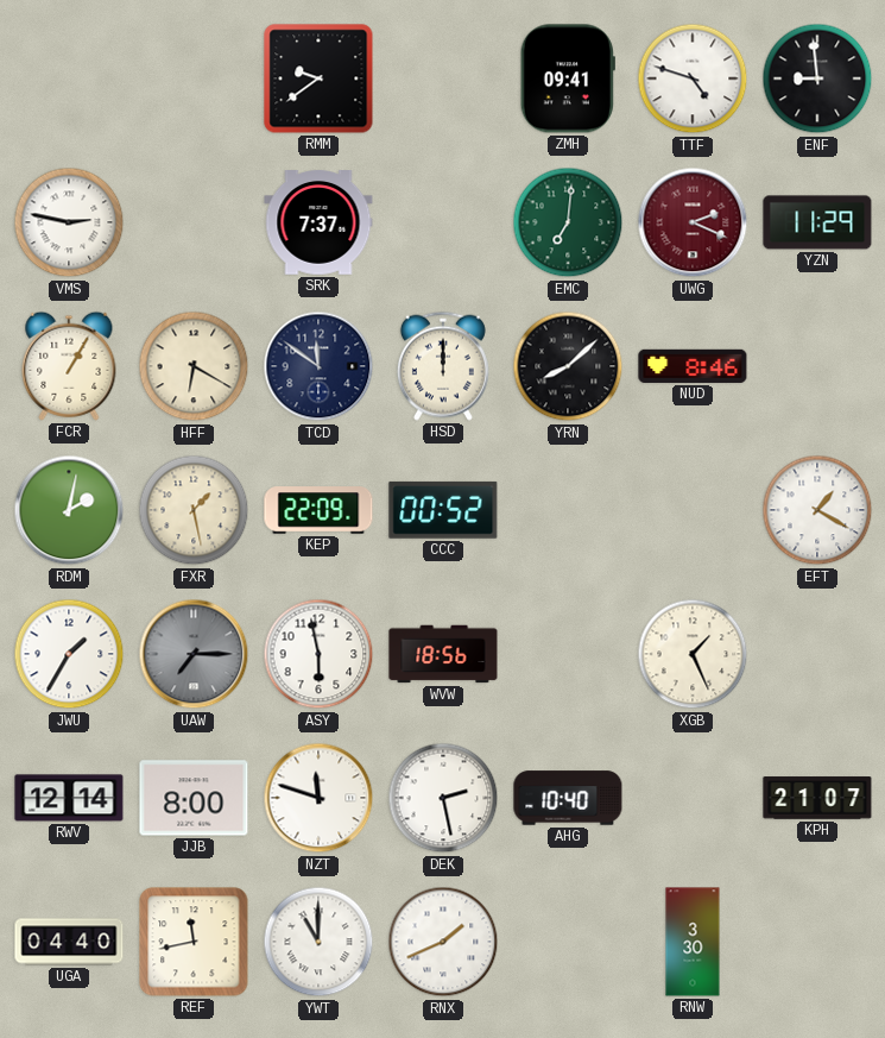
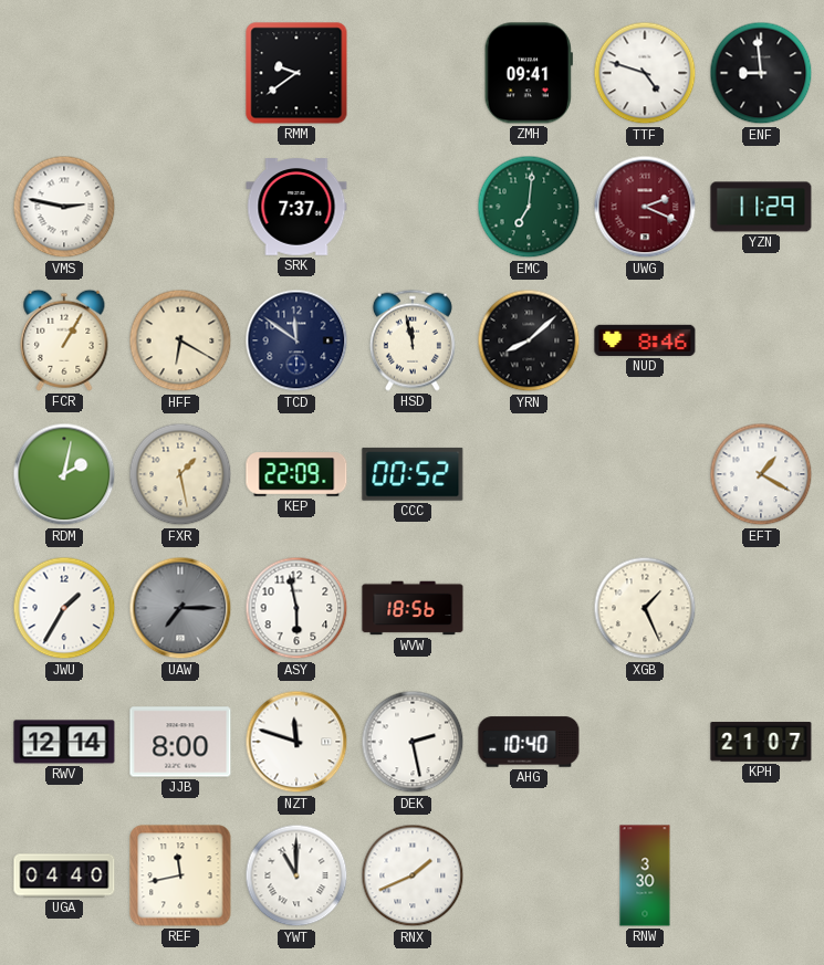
HSD: 12:00 -> 11:58 (413, 340)
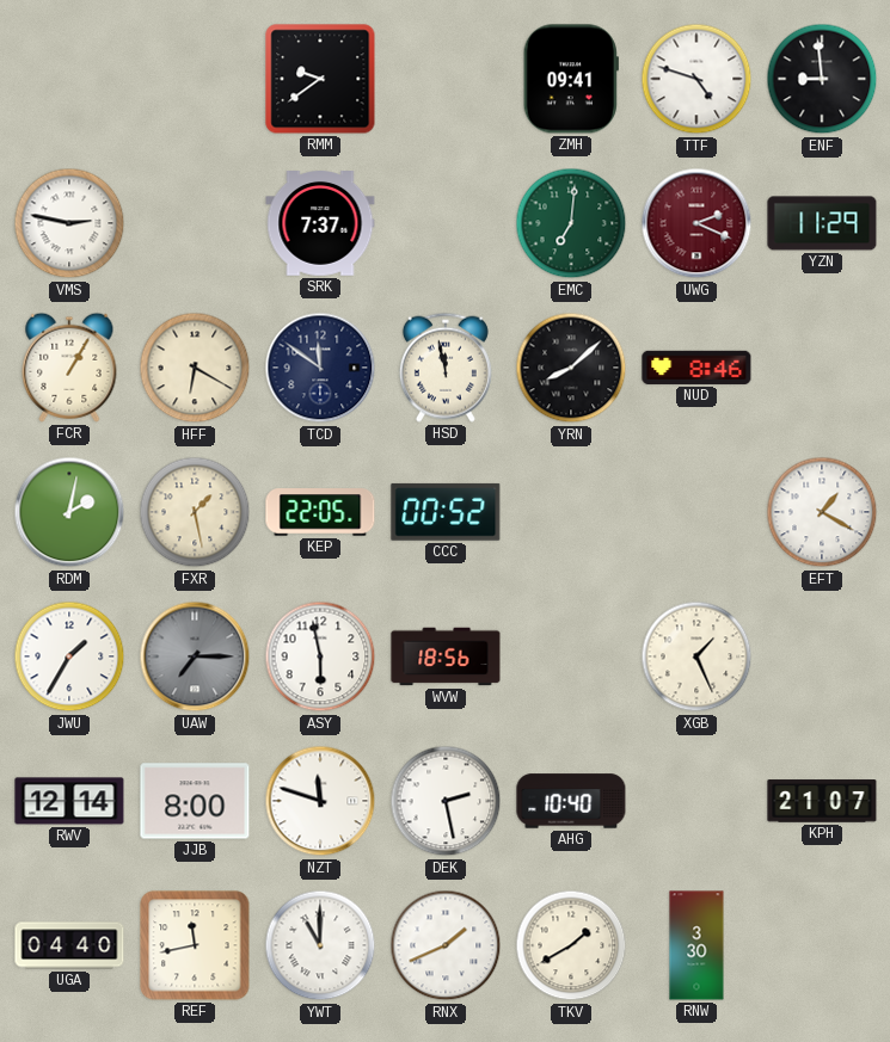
KEP: 22:09 -> 22:05 (320, 512)
TKV: none -> 1:40 (571, 945)
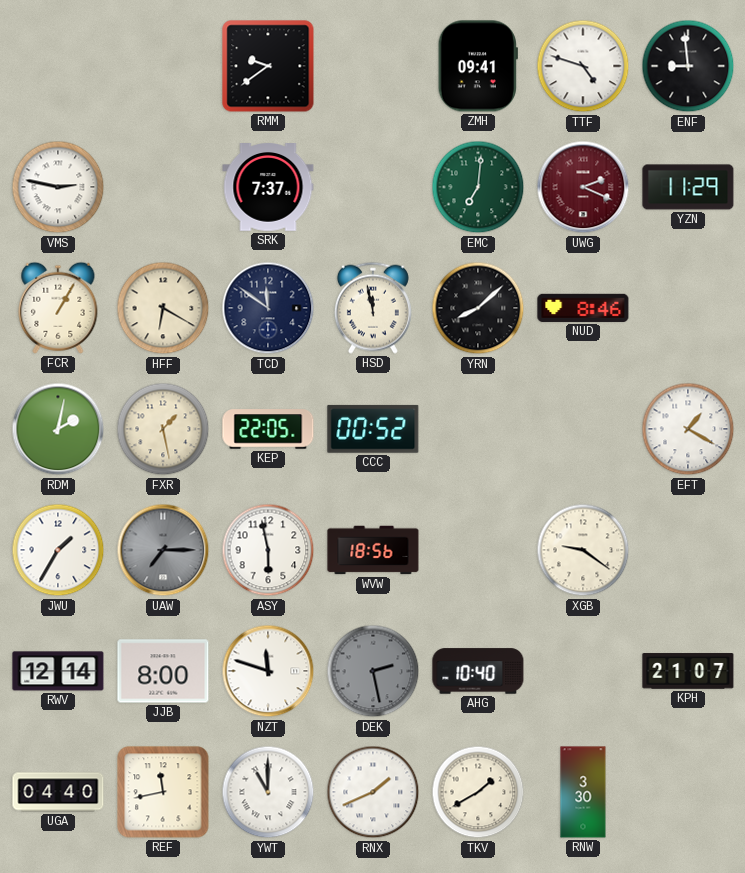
XGB: 1:26 -> 9:21 (583, 550)
DEK dial: white -> grey (373, 671)
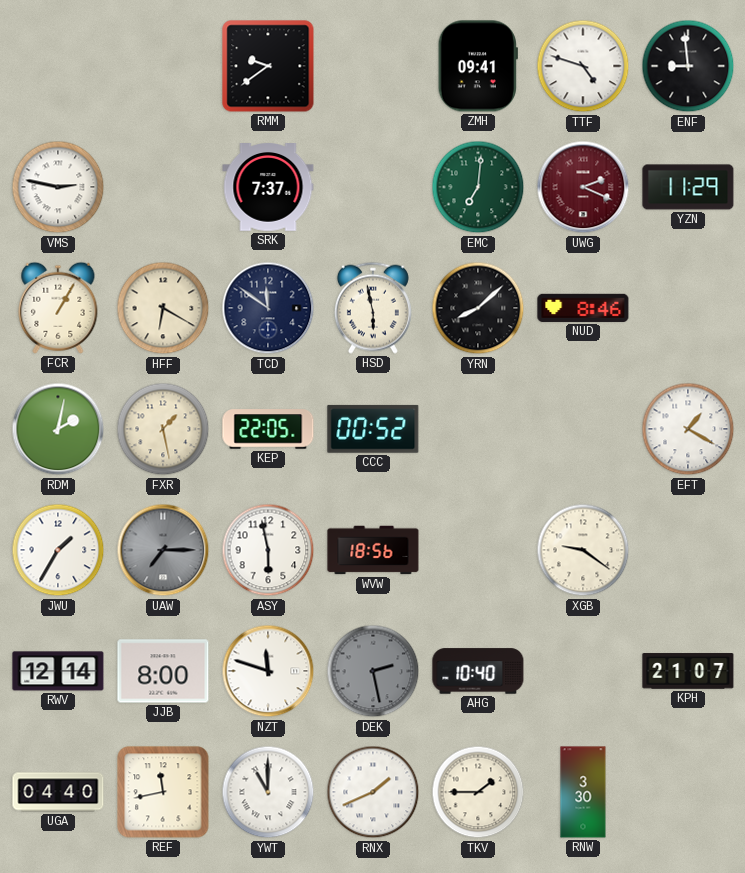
HSD: 11:58 -> 5:58 (373, 308)
TKV: 1:40 -> 1:45 (478, 792)
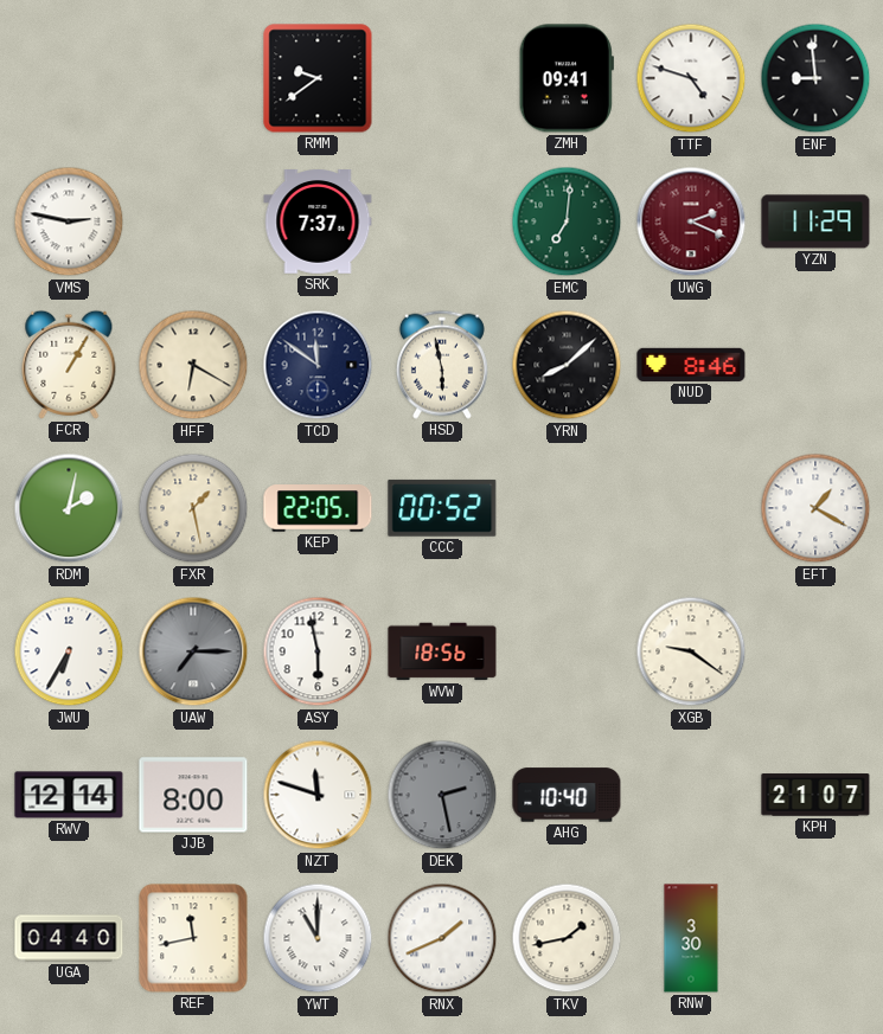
JWU: 1:35 -> 6:35 (69, 651)
TKV: 1:45 -> 1:43 (567, 938)
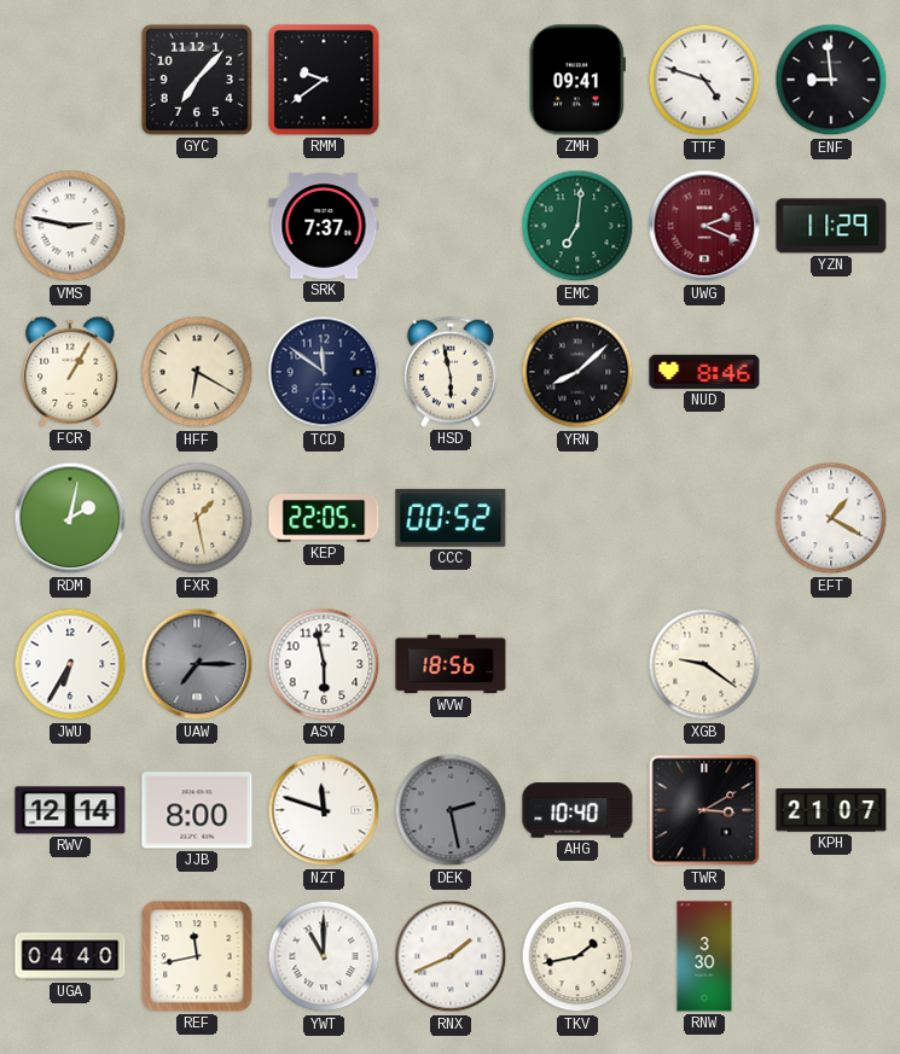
GYC: none -> 7:07 (197, 80)
TWR: none -> 3:10 (704, 810)
